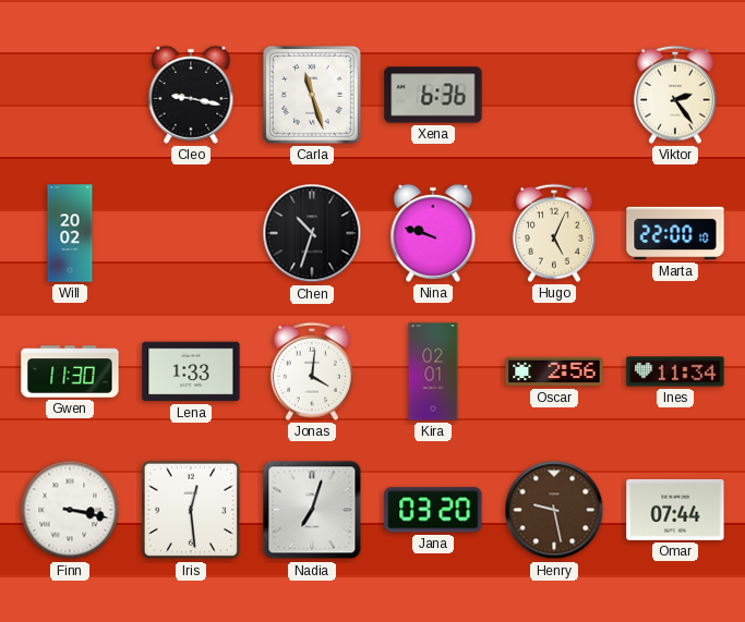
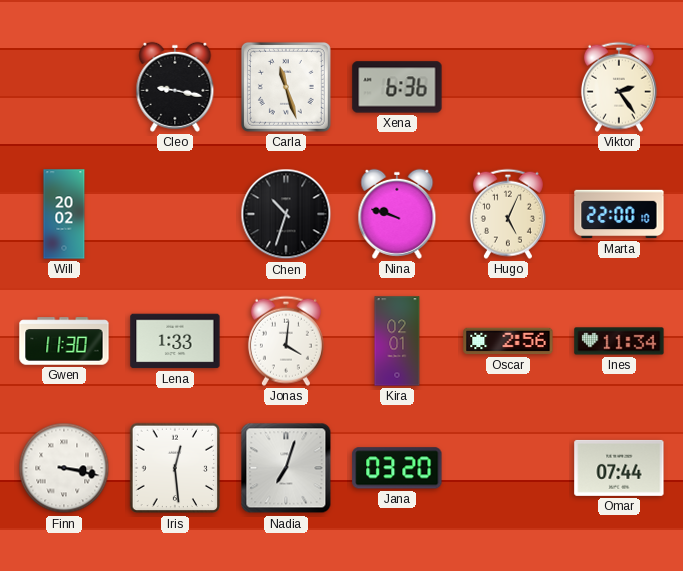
Henry: 9:28 -> none (554, 510)
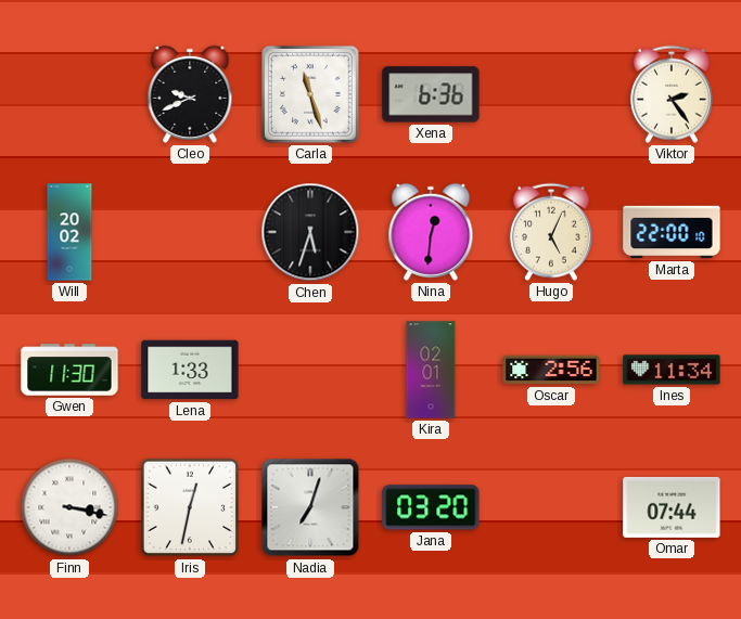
Cleo: 9:17 -> 9:41 (190, 94)
Chen: 10:33 -> 5:33 (310, 232)
Nina: 9:48 -> 12:31 (431, 232)
Jonas: 4:01 -> none (286, 341)
Iris: 12:29 -> 12:32 (190, 507)
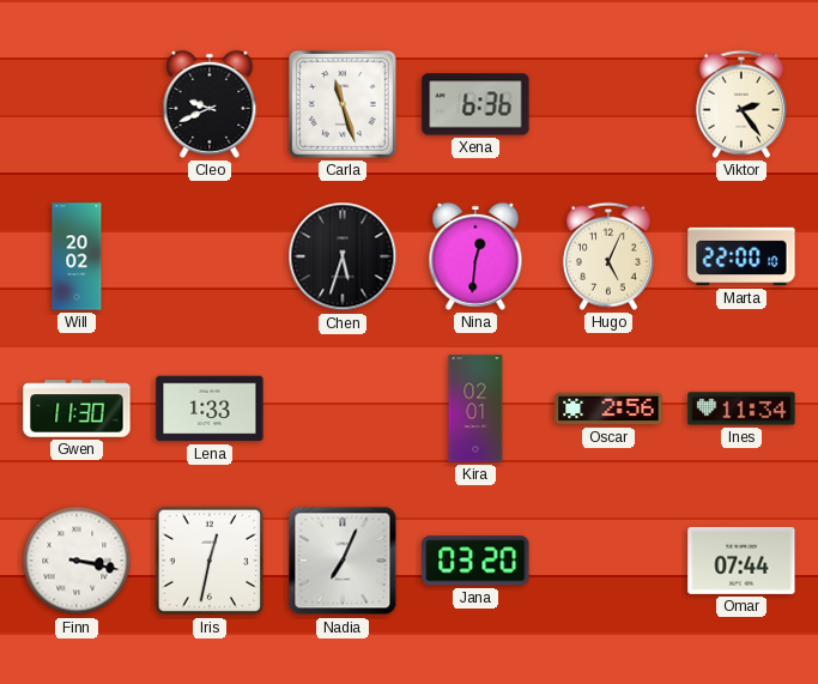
Nadia: 7:03 -> 7:04 (343, 561)
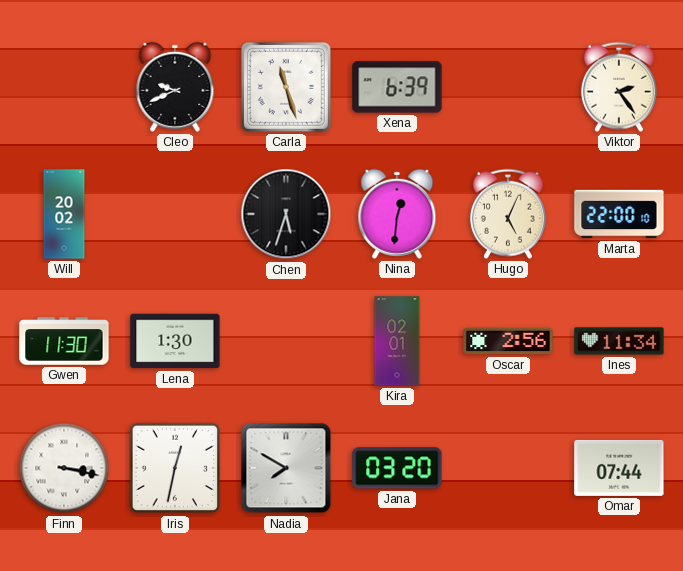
Xena: 6:36 -> 6:39 (397, 87)
Lena: 1:33 -> 1:30 (175, 341)
Nadia: 7:04 -> 7:50 (286, 468)
